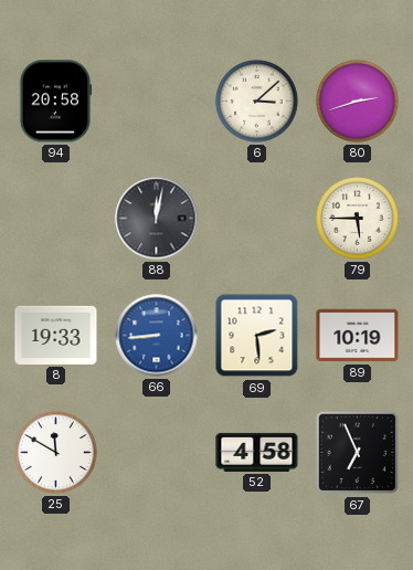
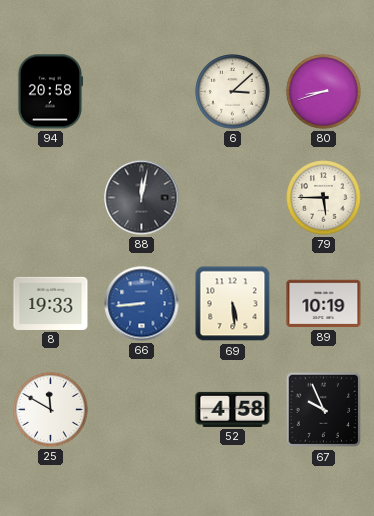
80: 2:42 -> 8:42 (324, 92)
69: 2:29 -> 5:29 (233, 304)
67: 6:56 -> 9:56 (324, 410)
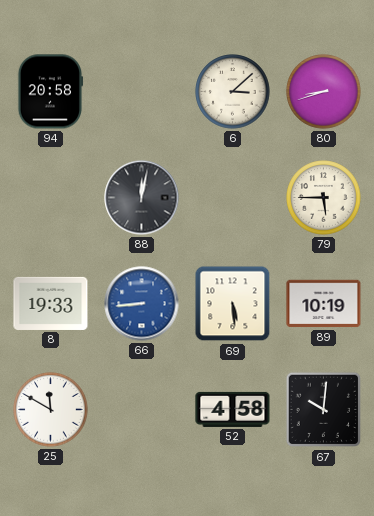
67: 9:56 -> 10:01 (324, 410)
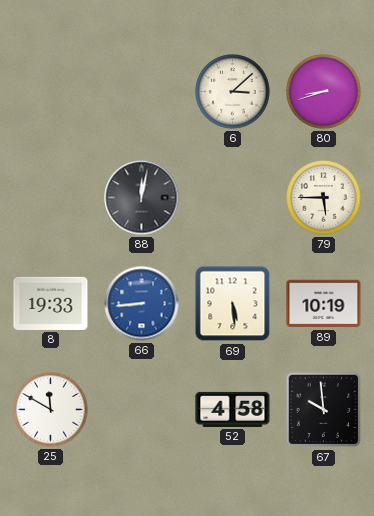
94: 20:58 -> none (50, 92)
67: 10:01 -> 9:59 (324, 410)
